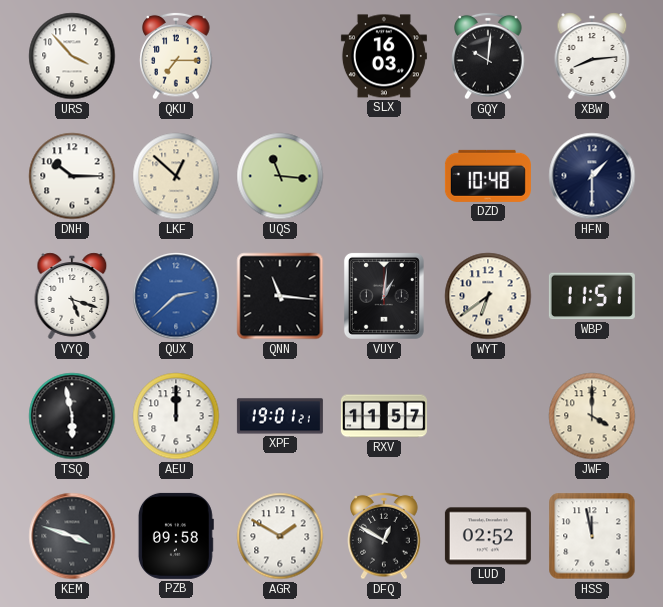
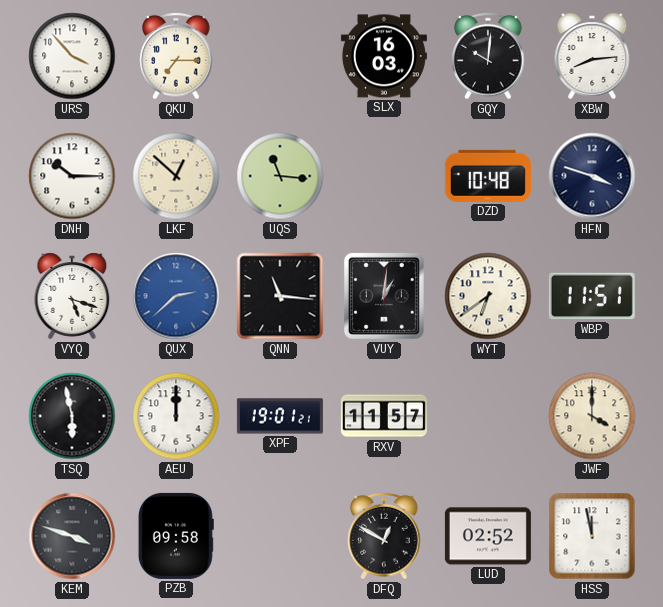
HFN: 1:30 -> 3:48 (592, 176)
AGR: 1:50 -> none (280, 536)
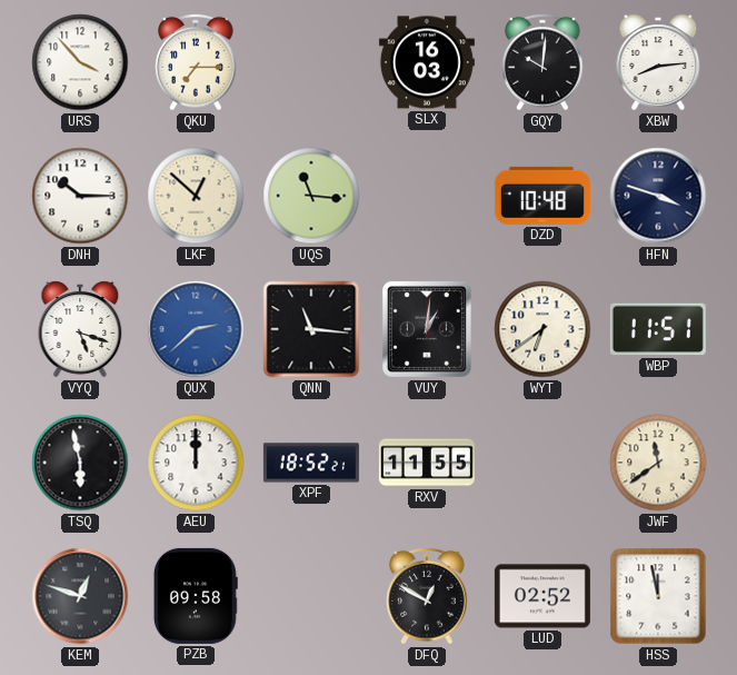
XPF: 19:01 -> 18:52 (311, 463)
RXV: 11:57 -> 11:55 (427, 463)
JWF: 4:00 -> 11:39 (658, 463)
KEM: 3:48 -> 12:48 (80, 596)
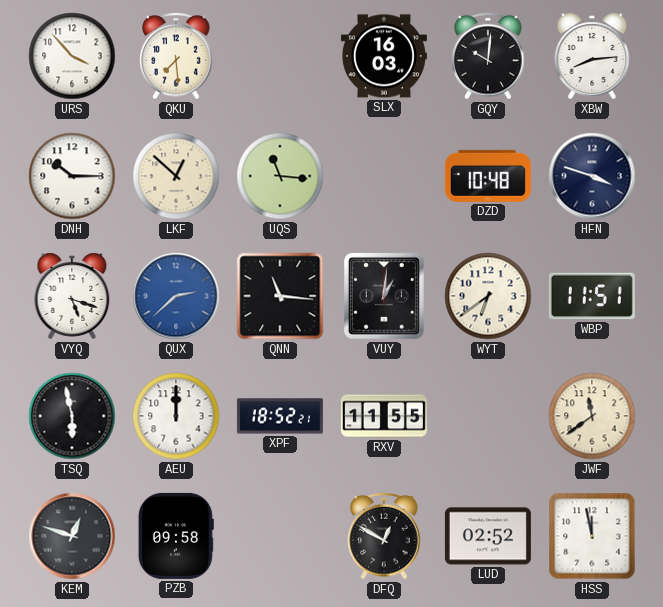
QKU: 7:15 -> 7:29 (176, 56)
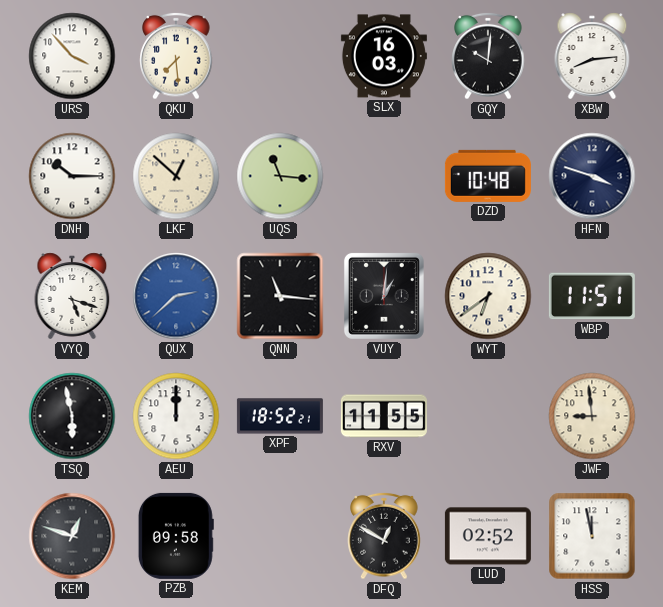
JWF: 11:39 -> 8:59 (592, 416)
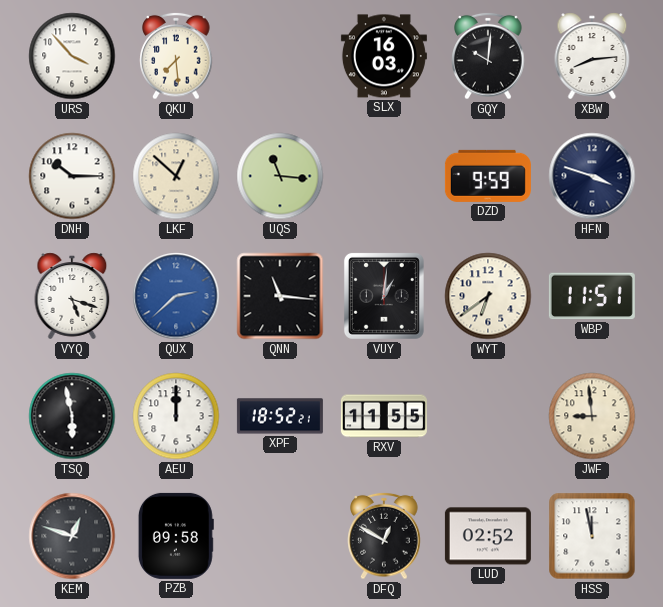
DZD: 10:48 -> 9:59 (488, 176)
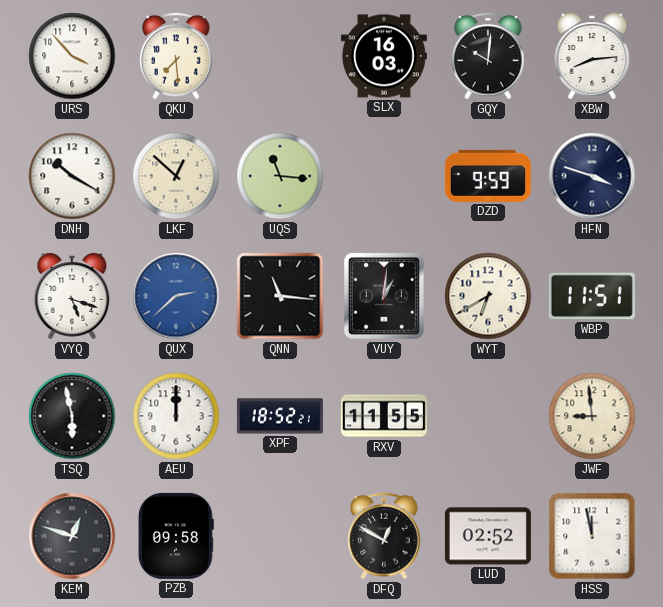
DNH: 10:15 -> 10:20 (72, 176)
WYT: 6:39 -> 6:40 (488, 296)
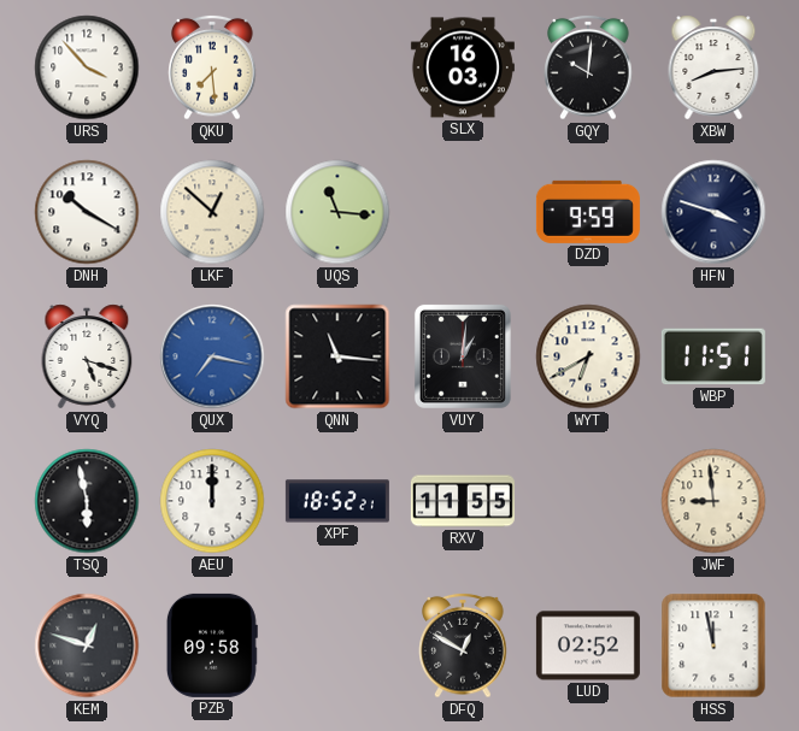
QUX: 2:38 -> 7:17 (212, 356)
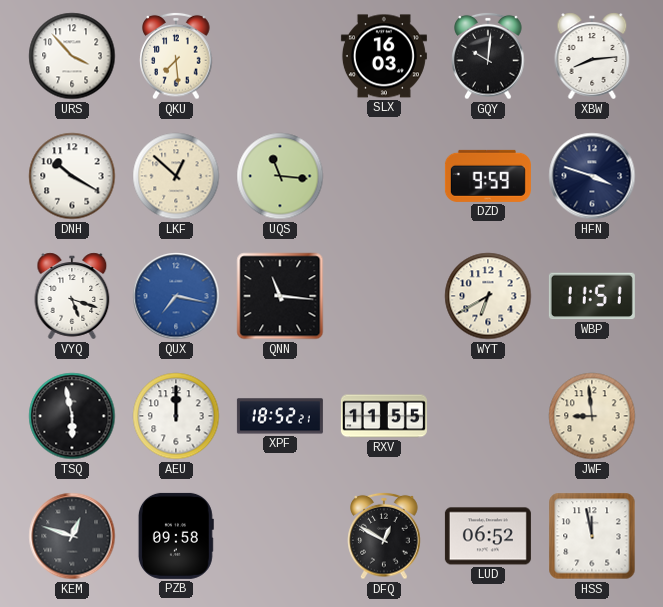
VUY: 1:01 -> none (463, 356)
LUD: 02:52 -> 06:52 (488, 536)
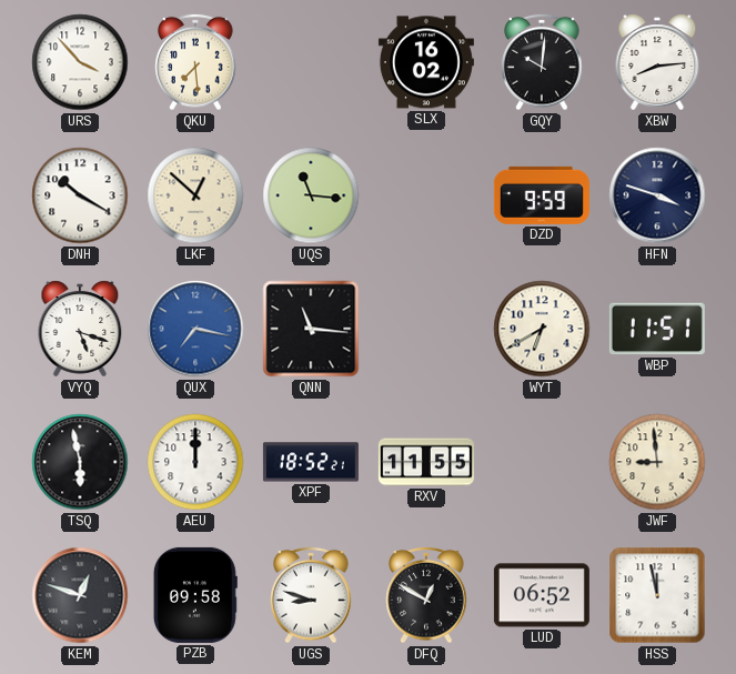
SLX: 16:03 -> 16:02 (426, 62)
UGS: none -> 8:48 (311, 595)
